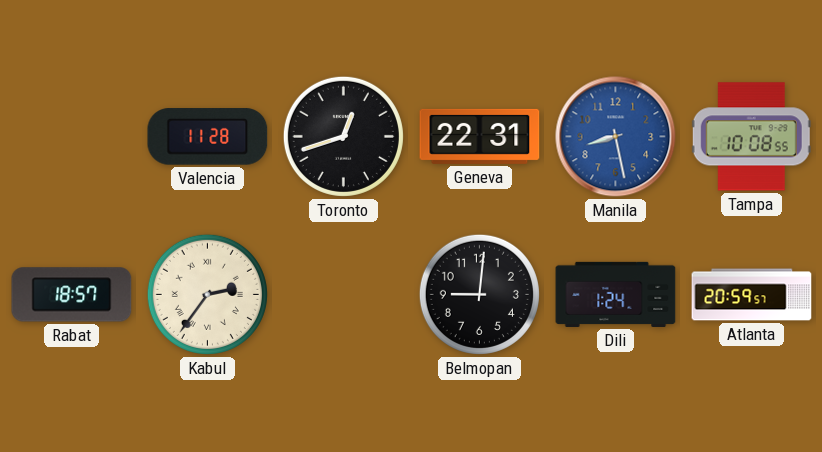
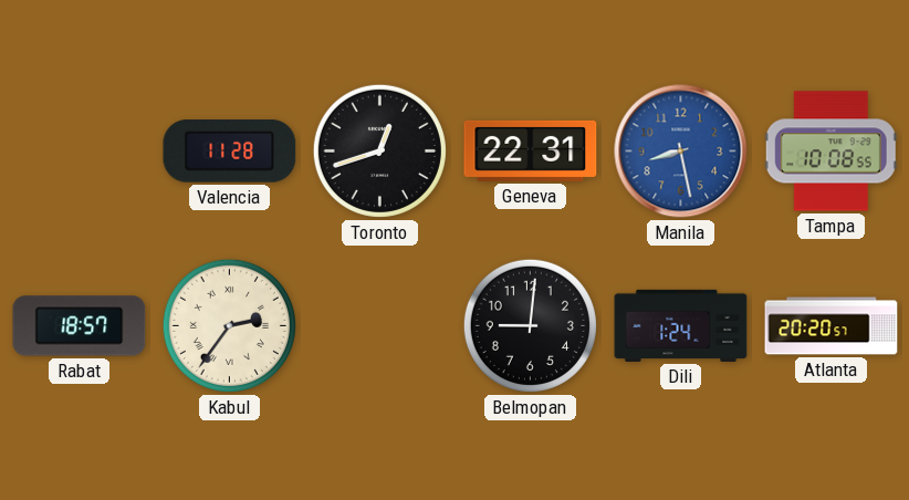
Atlanta: 20:59 -> 20:20 (832, 326)
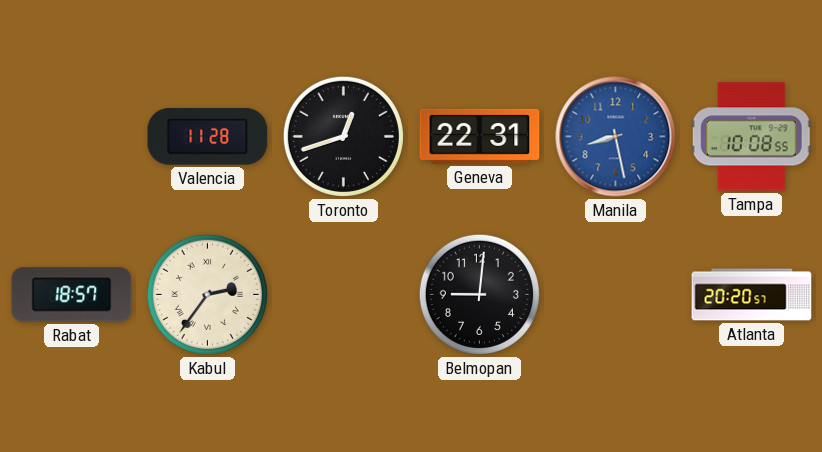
Dili: 1:24 -> none (681, 325)
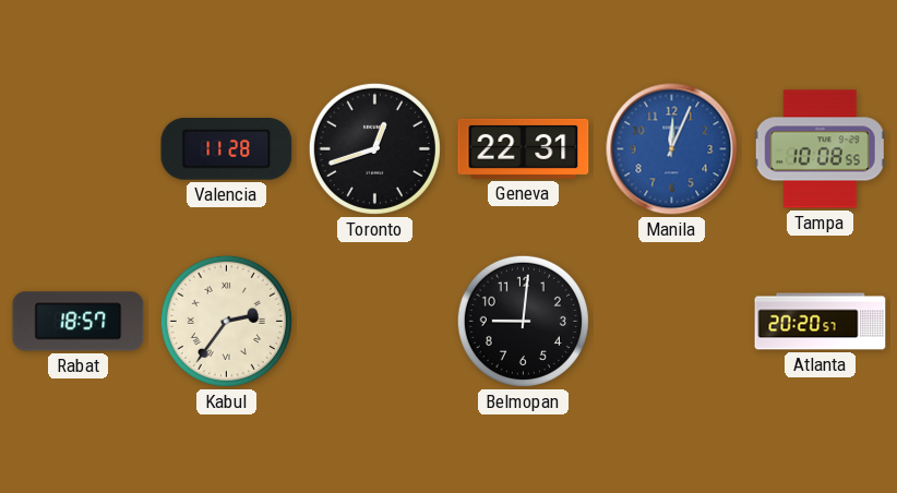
Manila: 8:28 -> 12:04 (672, 149)
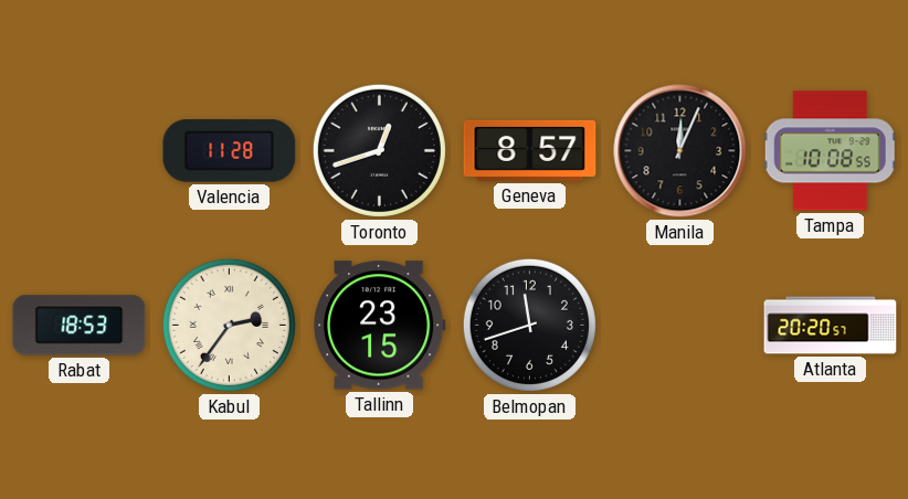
Geneva: 22:31 -> 8:57 (530, 150)
Manila dial: blue -> black (680, 151)
Rabat: 18:57 -> 18:53 (80, 326)
Tallinn: none -> 23:15 (380, 326)
Belmopan: 9:01 -> 11:42 (529, 325)
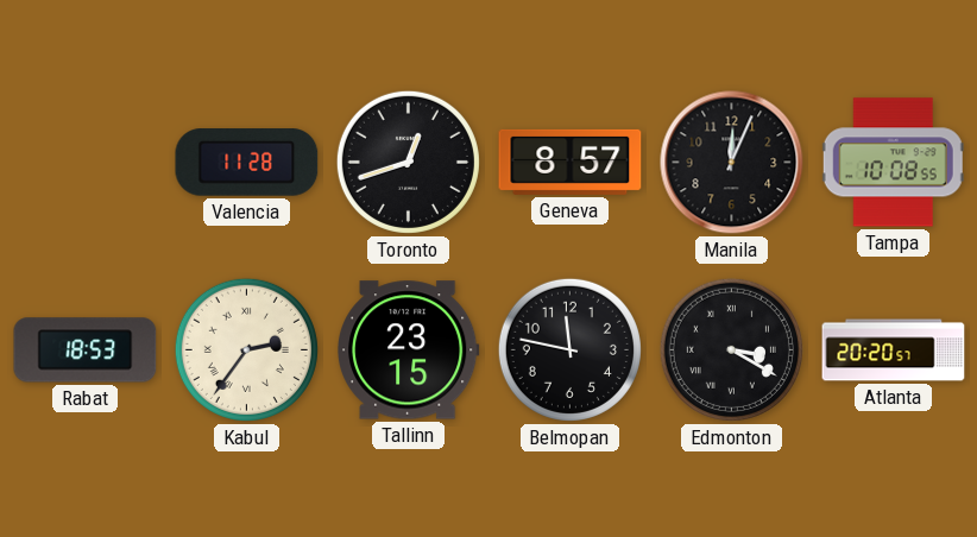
Belmopan: 11:42 -> 11:47 (569, 349)
Edmonton: none -> 3:20 (731, 349)
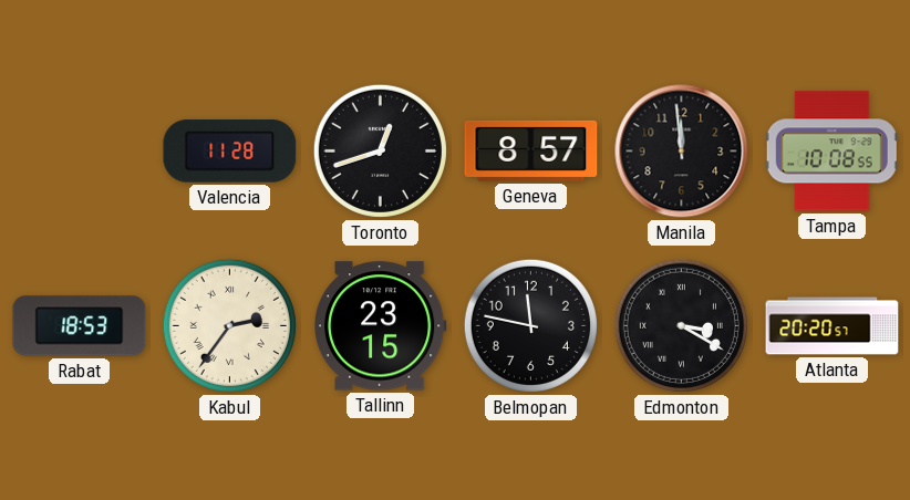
Manila: 12:04 -> 11:59 (682, 152)
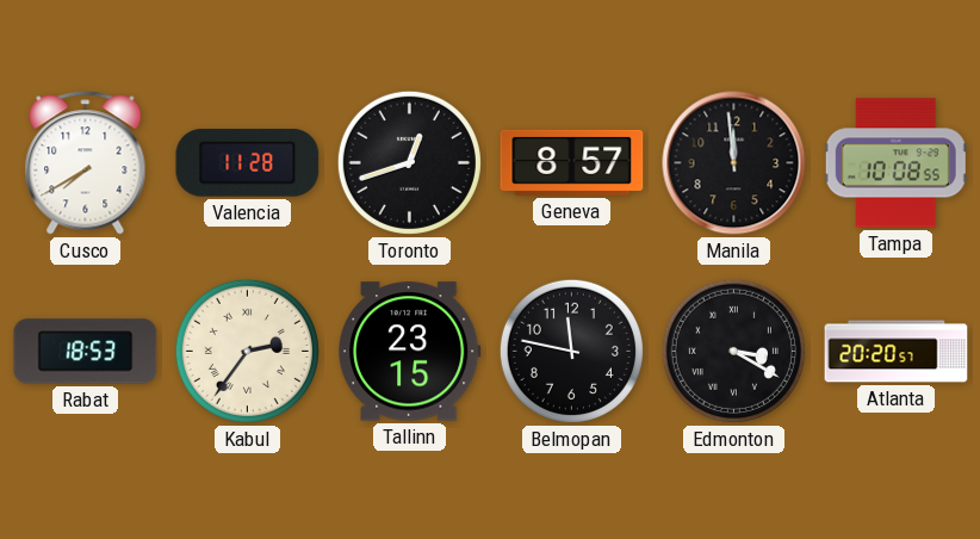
Cusco: none -> 7:40 (86, 163)
